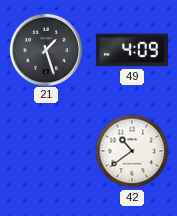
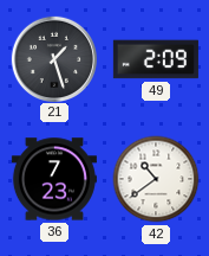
49: 4:09 -> 2:09 (156, 59)
36: none -> 7:23 (54, 179)
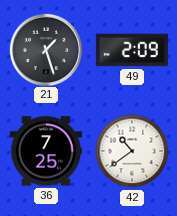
36: 7:23 -> 7:25 (46, 151)
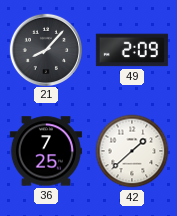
21: 1:27 -> 8:07 (45, 49)
42: 10:39 -> 1:38 (132, 151)
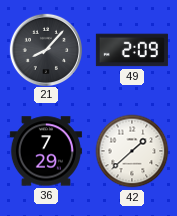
36: 7:25 -> 7:29 (46, 151)
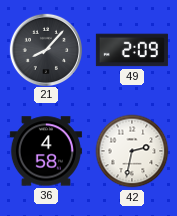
36: 7:29 -> 4:58 (46, 151)
42: 1:38 -> 2:32 (132, 151)
